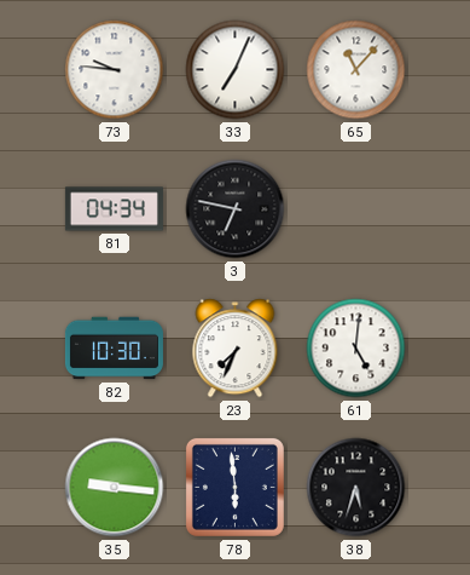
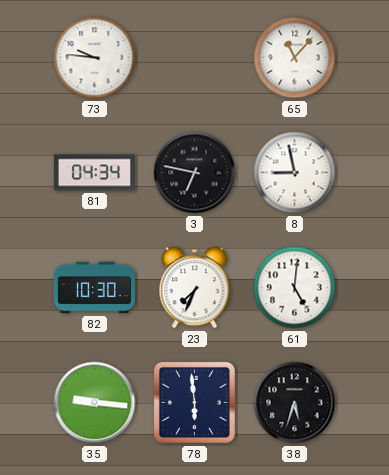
33: 7:04 -> none (236, 70)
8: none -> 8:58 (295, 173)
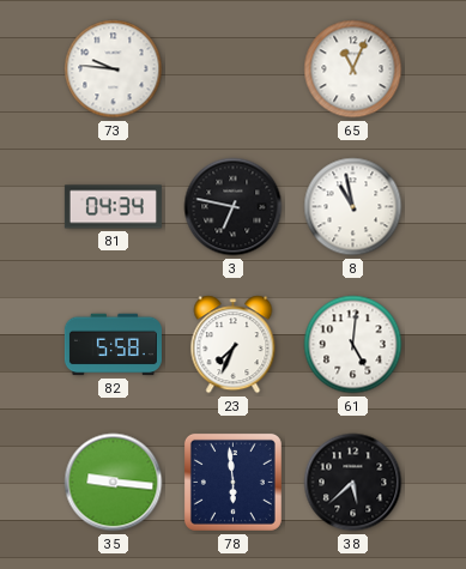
65: 11:07 -> 11:04 (353, 69)
8: 8:58 -> 10:58 (353, 207)
82: 10:30 -> 5:58 (113, 345)
38: 5:33 -> 5:38 (353, 483)
